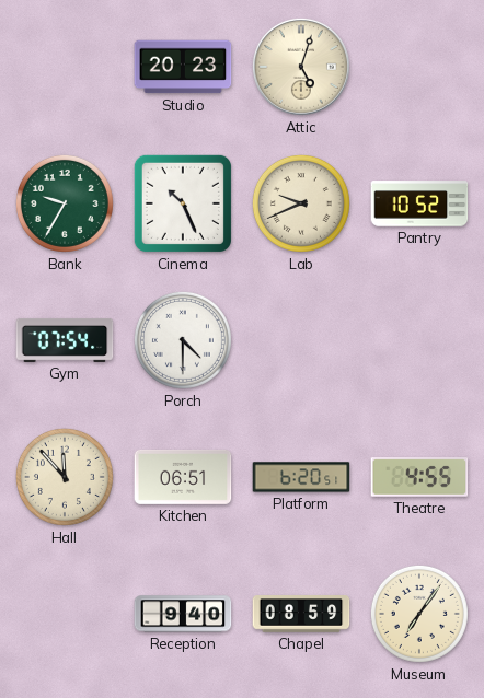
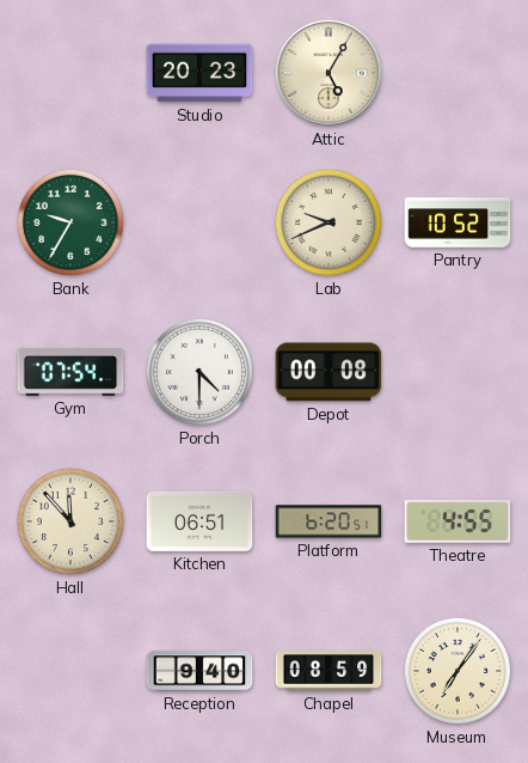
Attic: 5:03 -> 5:05 (329, 73)
Cinema: 10:26 -> none (183, 203)
Depot: none -> 00:08 (329, 372)
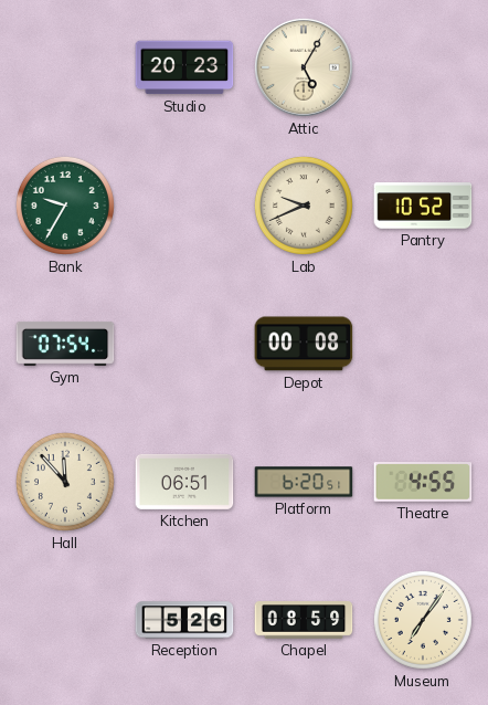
Porch: 4:30 -> none (199, 372)
Reception: 9:40 -> 5:26 (184, 620)
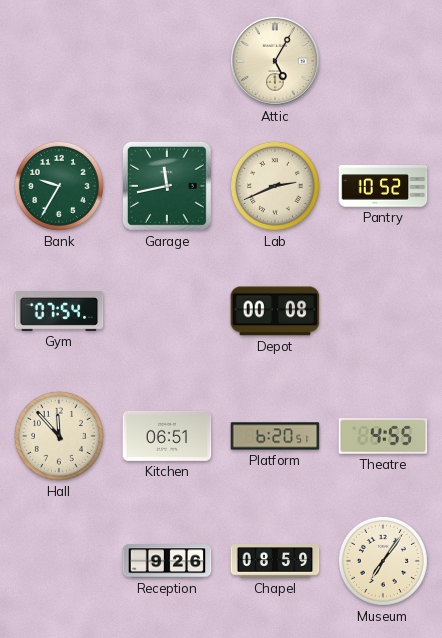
Studio: 20:23 -> none (184, 67)
Garage: none -> 11:43 (167, 186)
Lab: 9:41 -> 2:41 (275, 186)
Reception: 5:26 -> 9:26 (167, 561)
